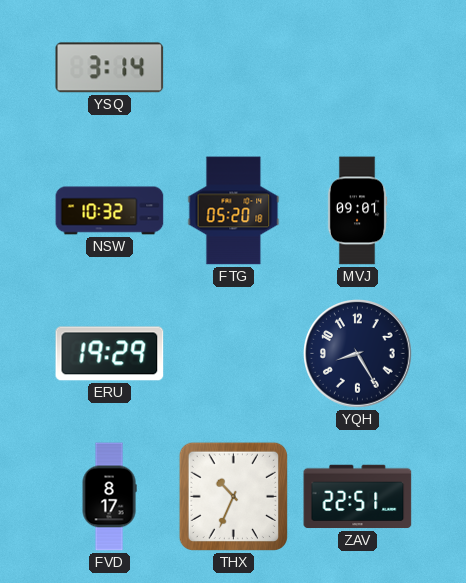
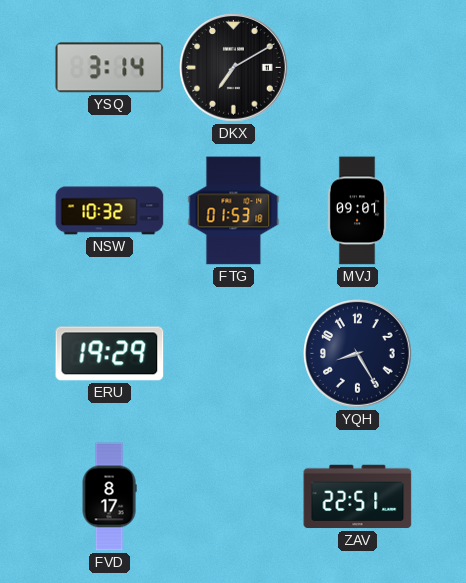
DKX: none -> 7:10 (234, 68)
FTG: 05:20 -> 01:53 (234, 211)
THX: 10:34 -> none (233, 496)
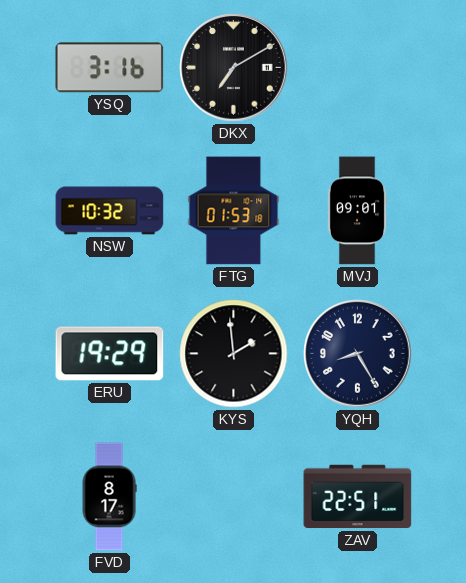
YSQ: 3:14 -> 3:16 (110, 68)
KYS: none -> 1:59 (234, 354)
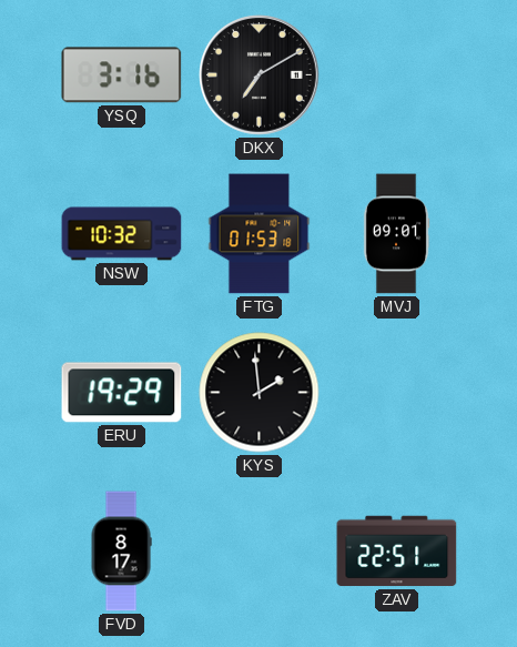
YQH: 8:25 -> none (358, 354)
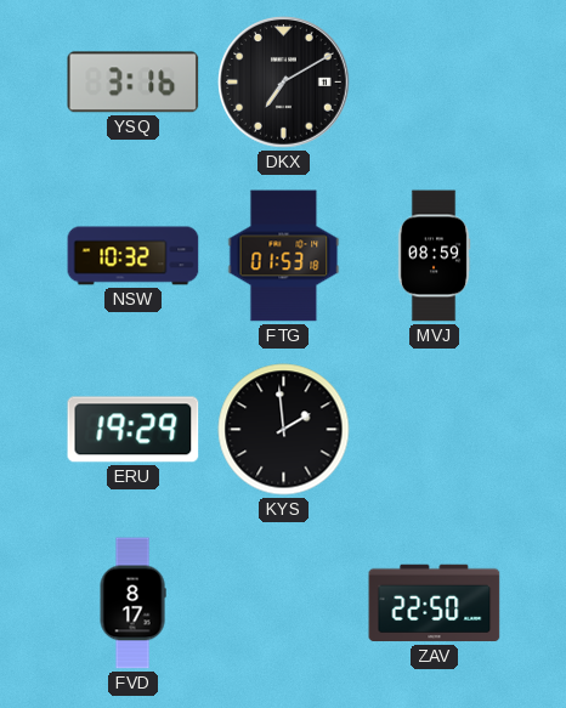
MVJ: 09:01 -> 08:59 (434, 256)
ZAV: 22:51 -> 22:50 (435, 604)
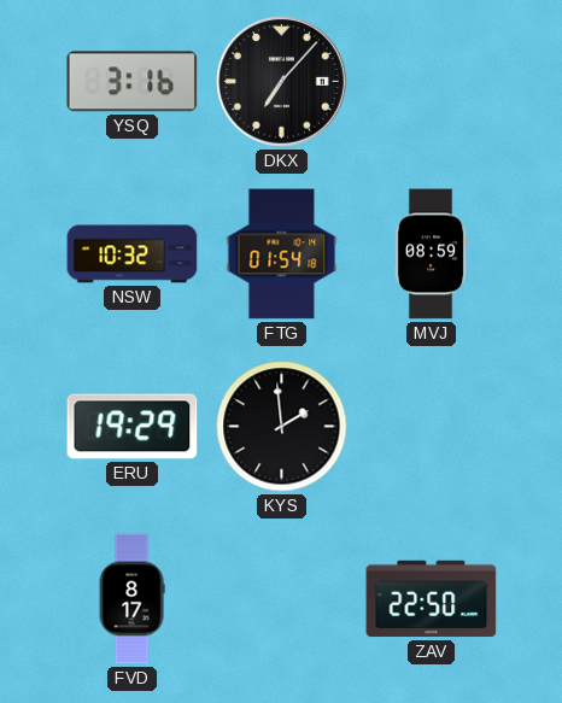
DKX: 7:10 -> 7:07 (282, 82)
FTG: 01:53 -> 01:54 (282, 254)
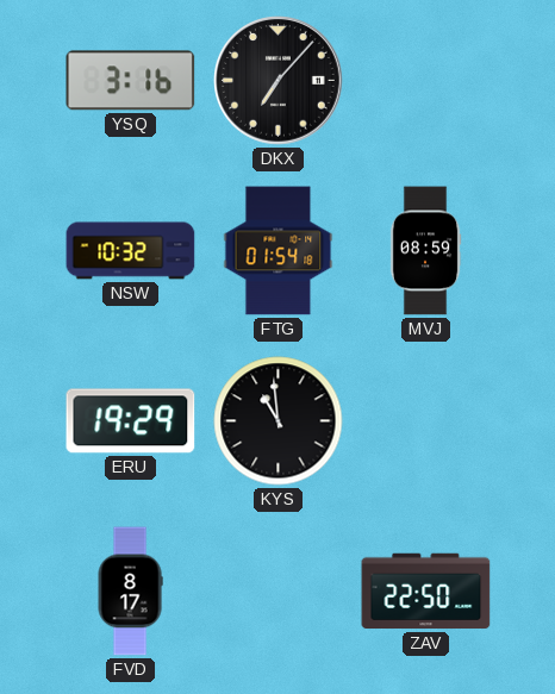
KYS: 1:59 -> 10:59 (279, 421)
